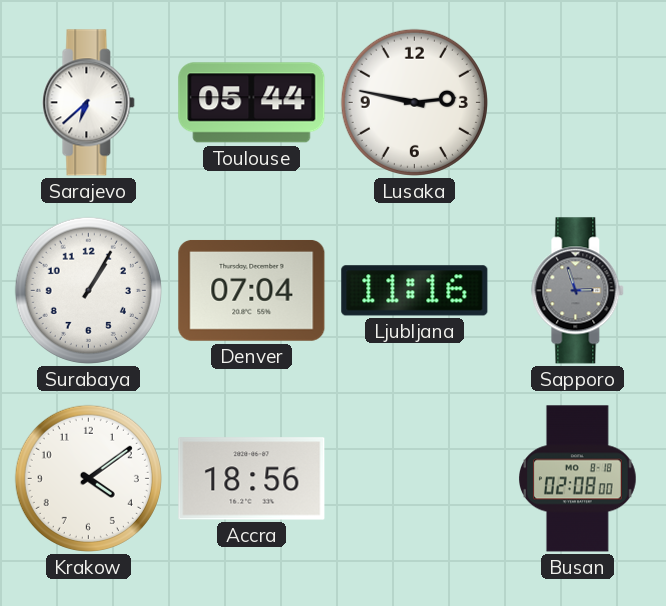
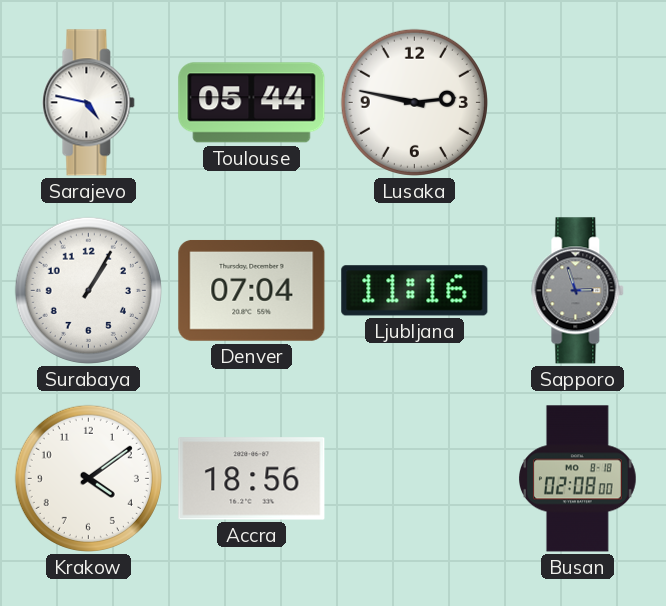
Sarajevo: 6:38 -> 4:47 (89, 103)
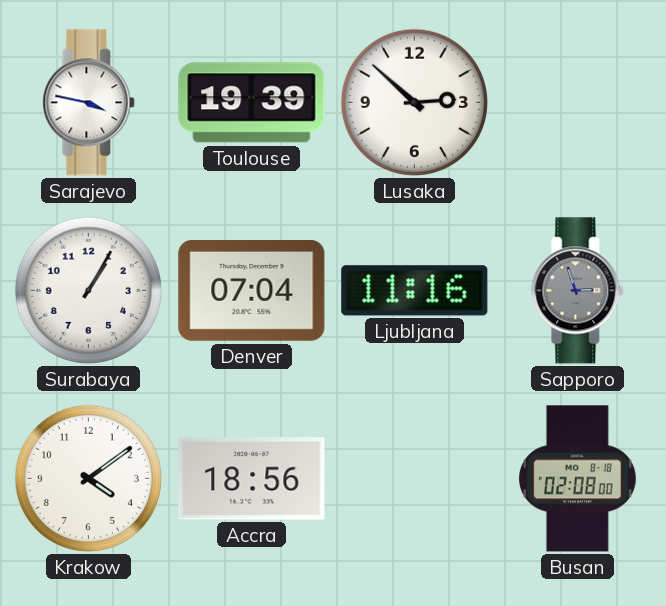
Sarajevo: 4:47 -> 3:47 (89, 103)
Toulouse: 05:44 -> 19:39 (252, 103)
Lusaka: 2:47 -> 2:52 (414, 102)
